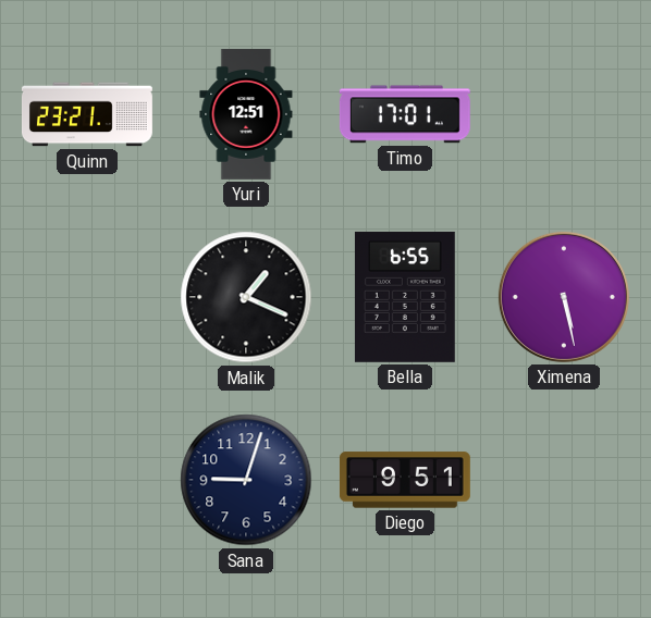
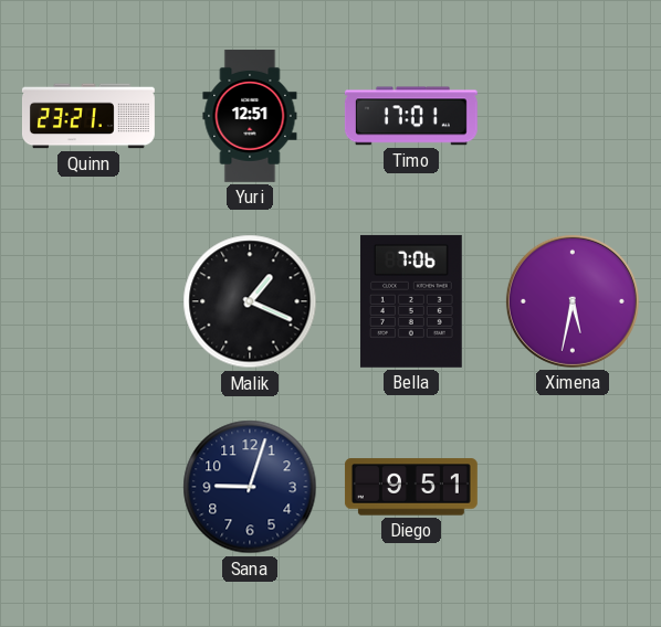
Bella: 6:55 -> 7:06 (411, 301)
Ximena: 5:28 -> 5:32 (573, 301)
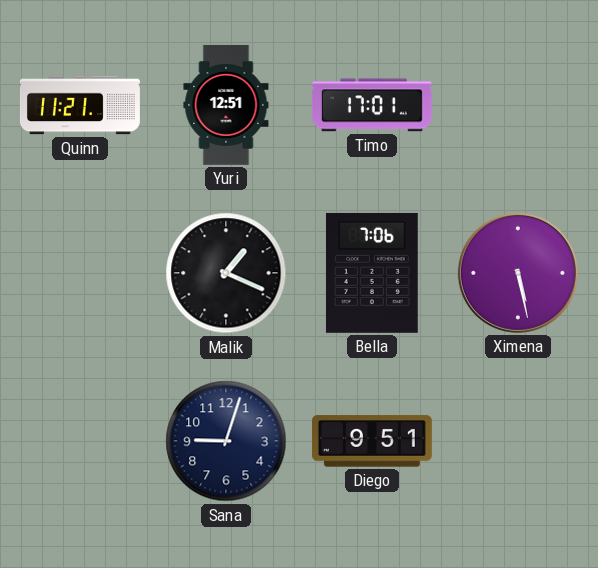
Quinn: 23:21 -> 11:21 (80, 105)
Ximena: 5:32 -> 5:28 (518, 273)
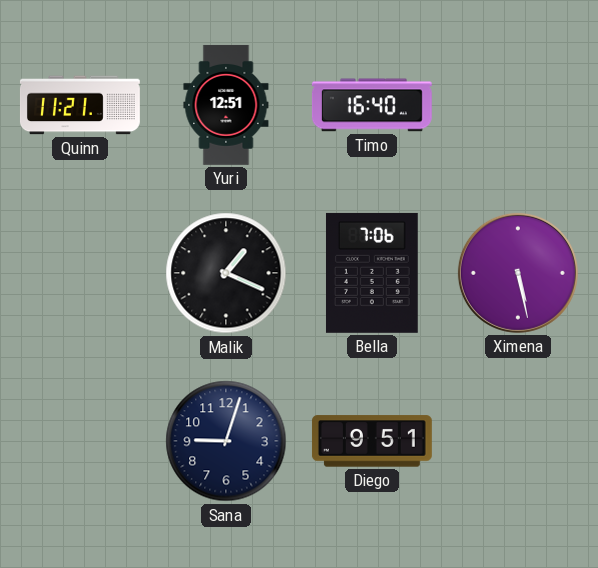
Timo: 17:01 -> 16:40 (372, 105)
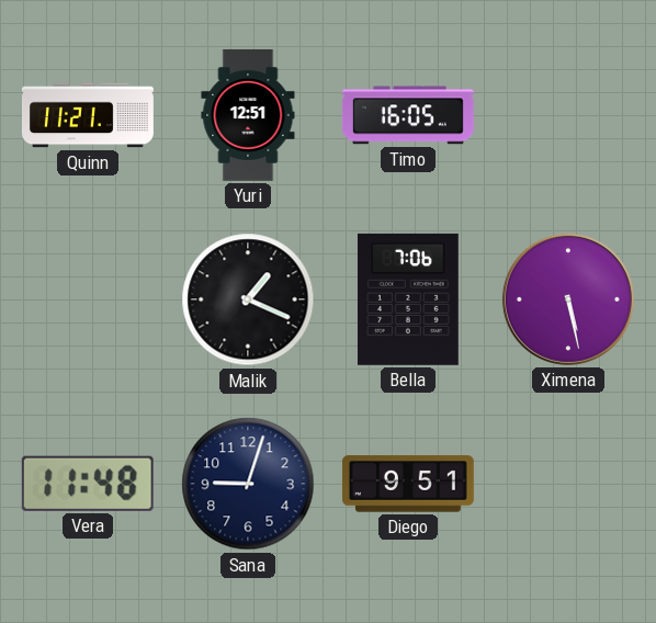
Timo: 16:40 -> 16:05 (408, 115)
Vera: none -> 11:48 (88, 484)
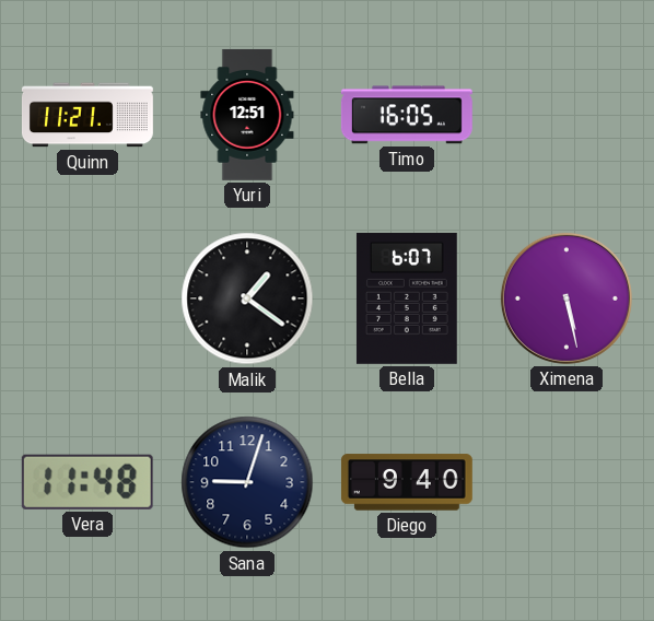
Malik: 1:19 -> 1:21 (247, 298)
Bella: 7:06 -> 6:07 (407, 298)
Diego: 9:51 -> 9:40 (407, 482)
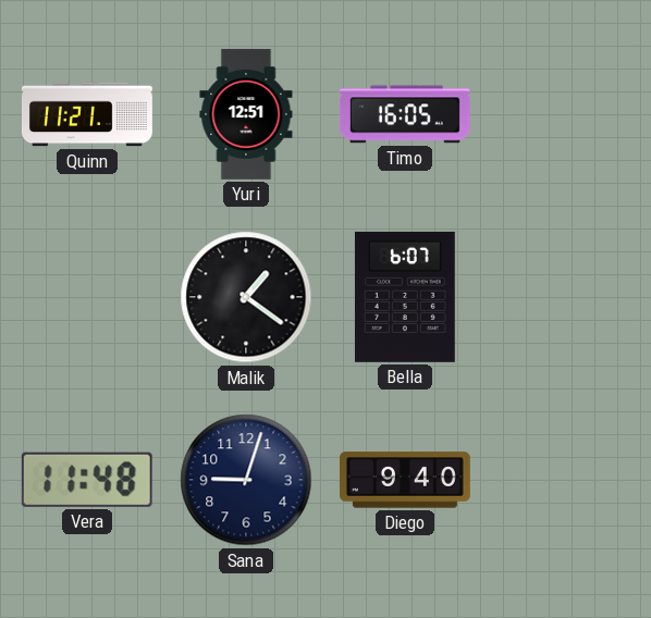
Ximena: 5:28 -> none (567, 298)
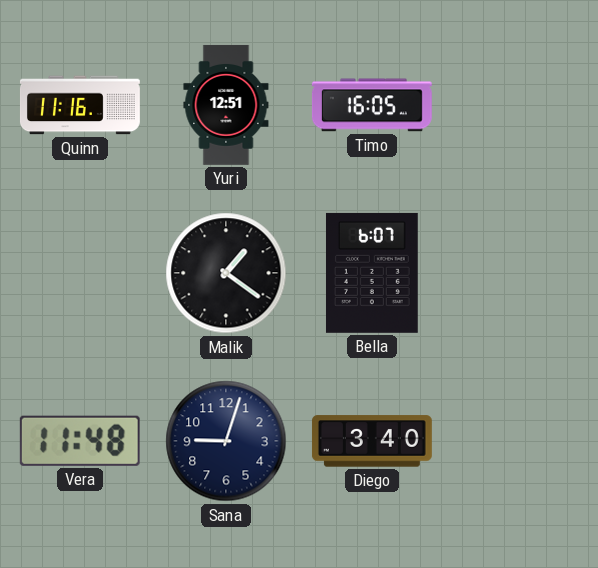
Quinn: 11:21 -> 11:16 (80, 105)
Diego: 9:40 -> 3:40 (372, 441)
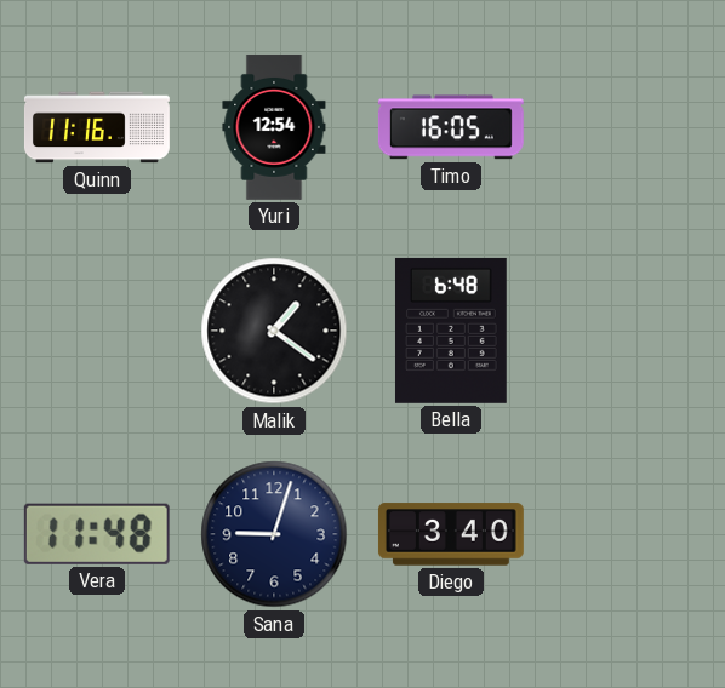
Yuri: 12:51 -> 12:54 (274, 127)
Bella: 6:07 -> 6:48 (451, 331)
